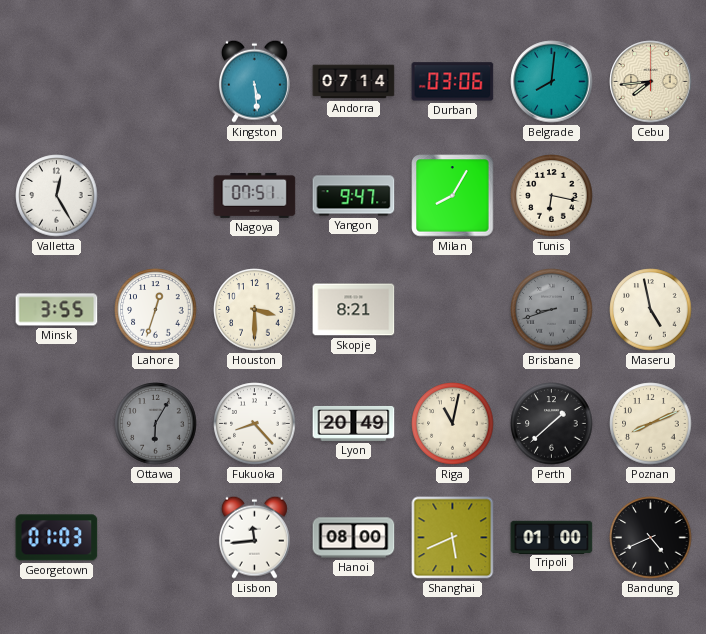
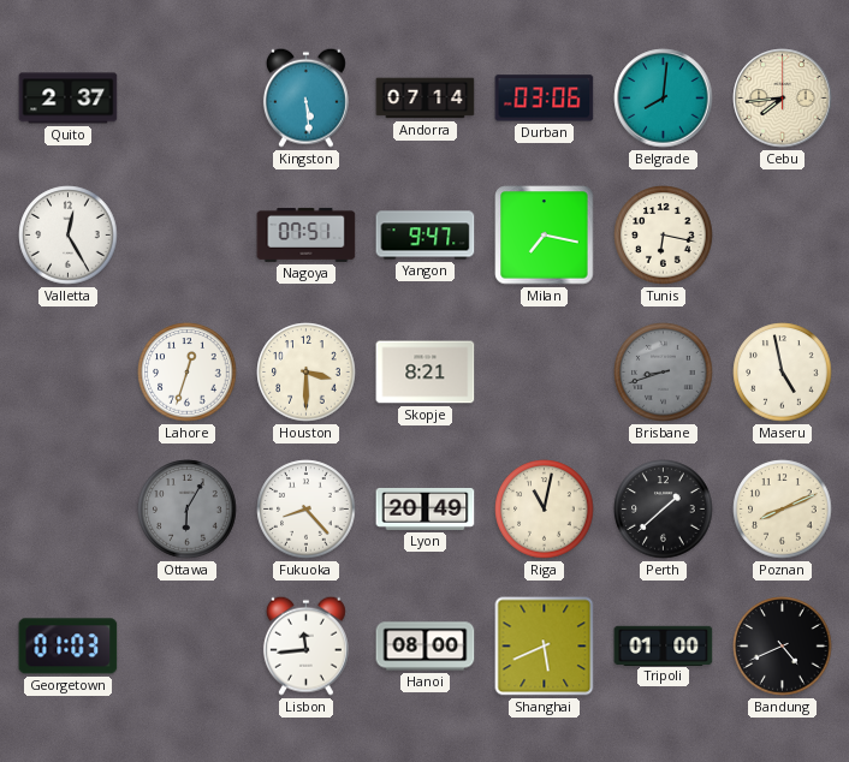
Quito: none -> 2:37 (69, 99)
Milan: 8:05 -> 7:17 (545, 236)
Minsk: 3:55 -> none (57, 310)
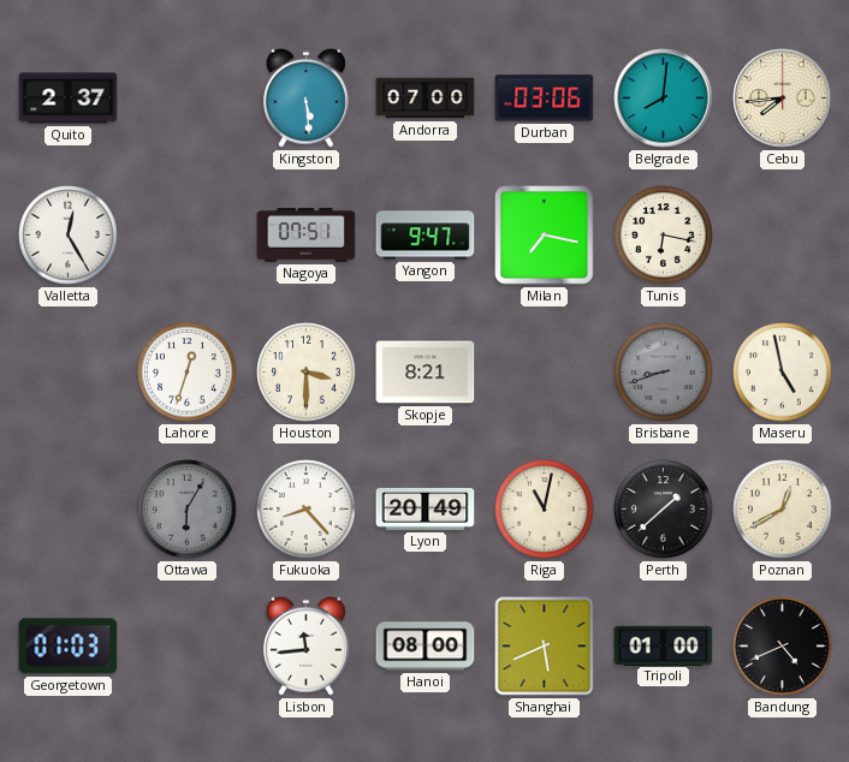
Andorra: 07:14 -> 07:00 (426, 99)
Poznan: 8:11 -> 12:40 (783, 510)
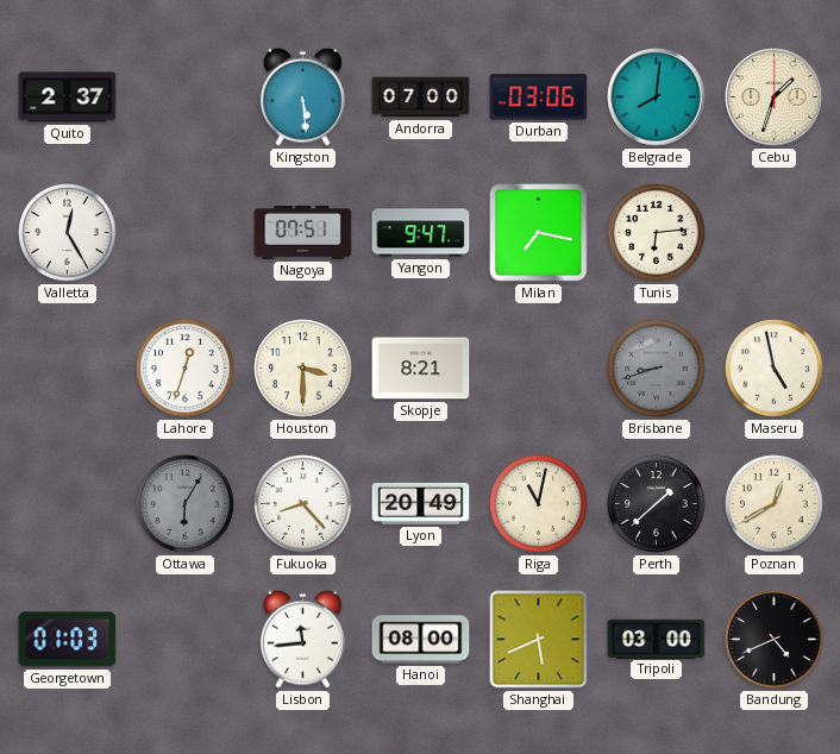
Cebu: 7:44 -> 1:33 (775, 98)
Tunis: 6:17 -> 6:14 (657, 233)
Tripoli: 01:00 -> 03:00 (657, 639)
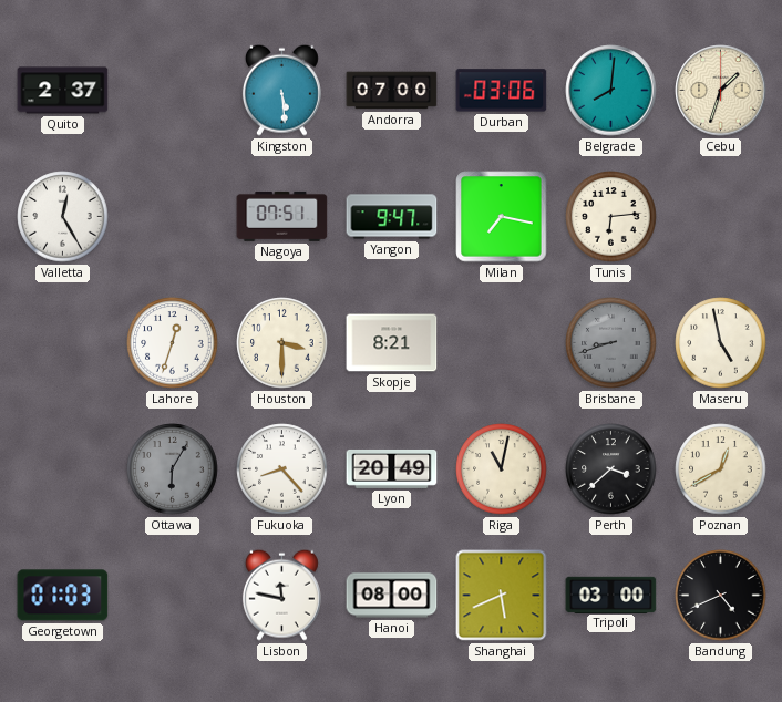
Perth: 1:38 -> 3:38 (611, 469)
Lisbon: 11:44 -> 11:47 (281, 595)
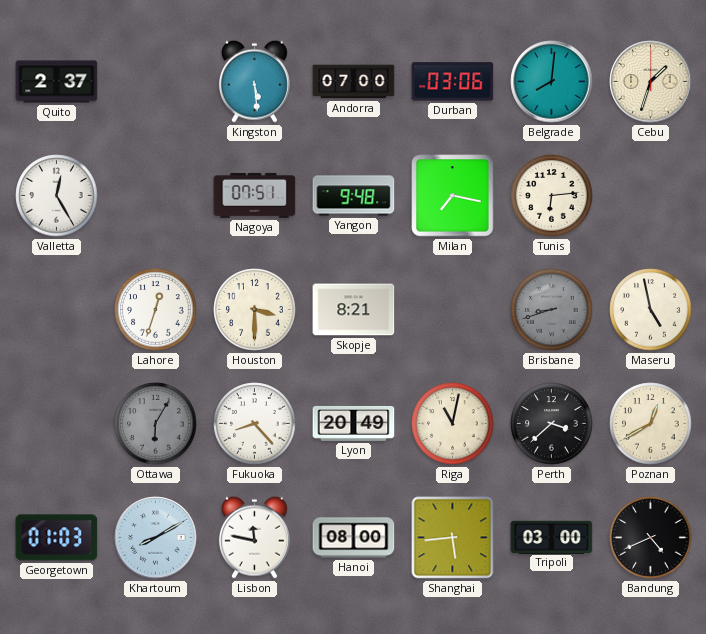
Yangon: 9:47 -> 9:48 (354, 196)
Khartoum: none -> 8:10 (156, 538)
Shanghai: 5:41 -> 5:44 (453, 538)
